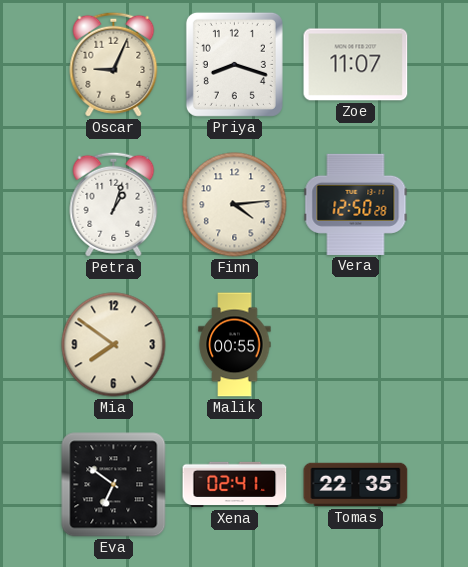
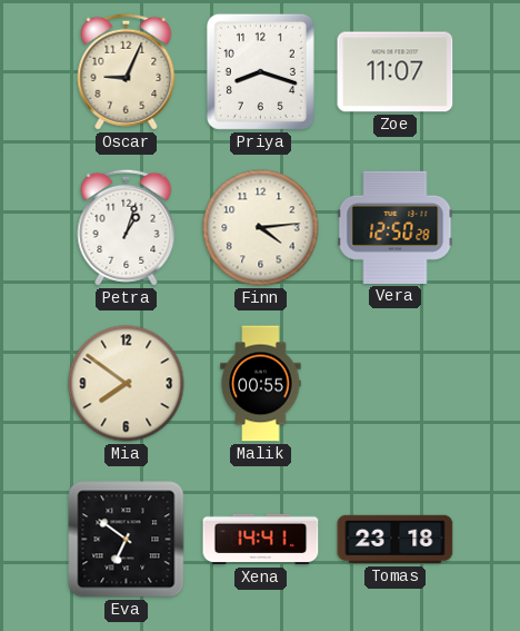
Xena: 02:41 -> 14:41 (261, 540)
Tomas: 22:35 -> 23:18 (396, 540)
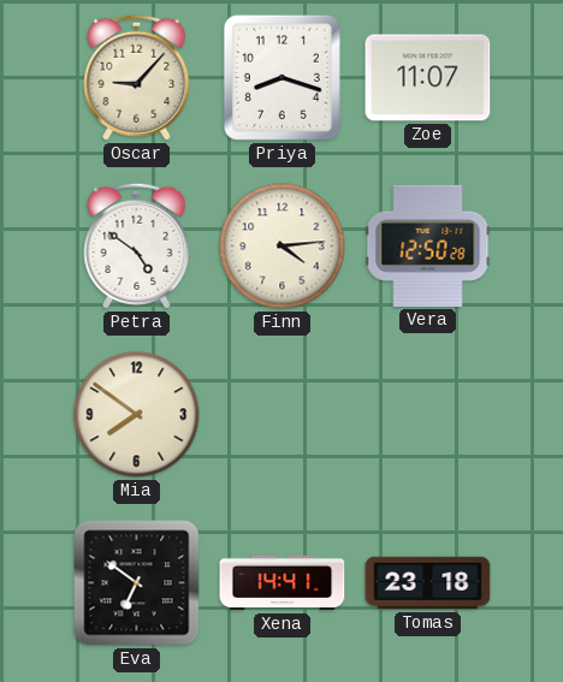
Oscar: 9:04 -> 9:07 (137, 77)
Petra: 1:03 -> 4:51 (137, 245)
Malik: 00:55 -> none (261, 384)
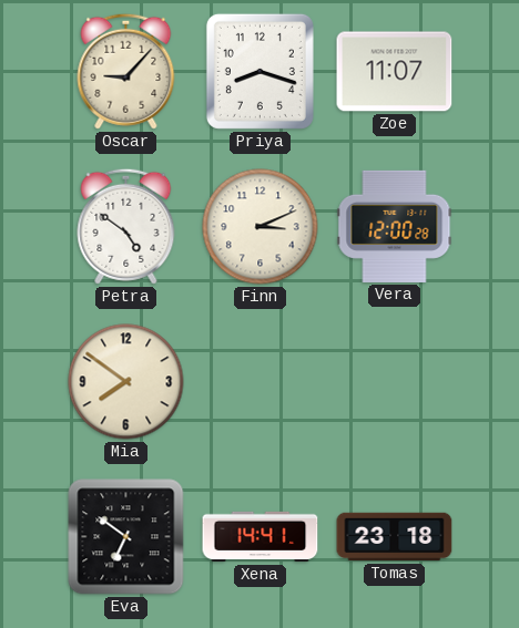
Finn: 4:14 -> 3:11 (261, 227)
Vera: 12:50 -> 12:00 (395, 226)
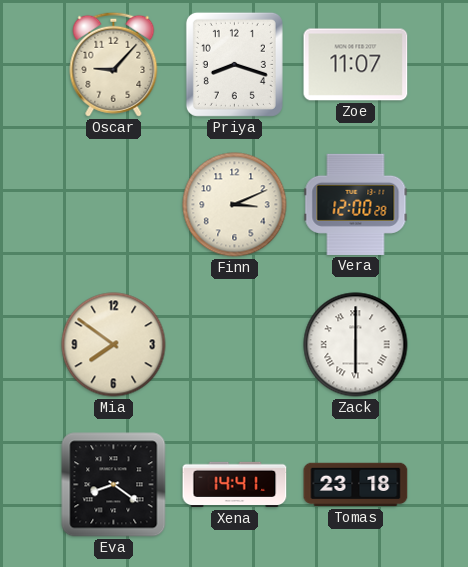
Petra: 4:51 -> none (126, 226)
Zack: none -> 6:00 (356, 345)
Eva: 6:51 -> 8:21 (114, 485)
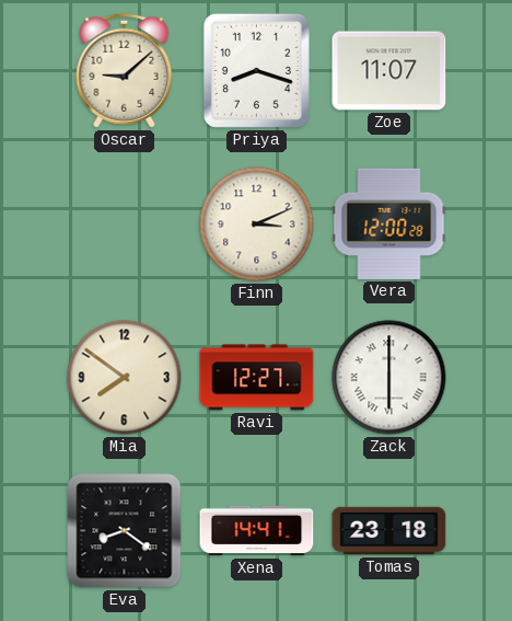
Oscar: 9:07 -> 9:08 (125, 70)
Ravi: none -> 12:27 (257, 378)
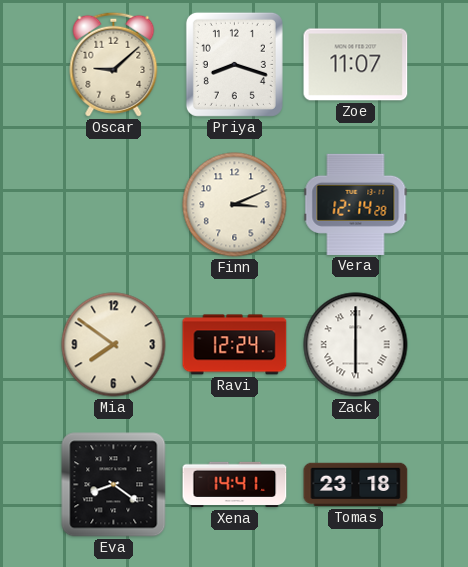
Vera: 12:00 -> 12:14 (356, 204)
Ravi: 12:27 -> 12:24 (235, 345)
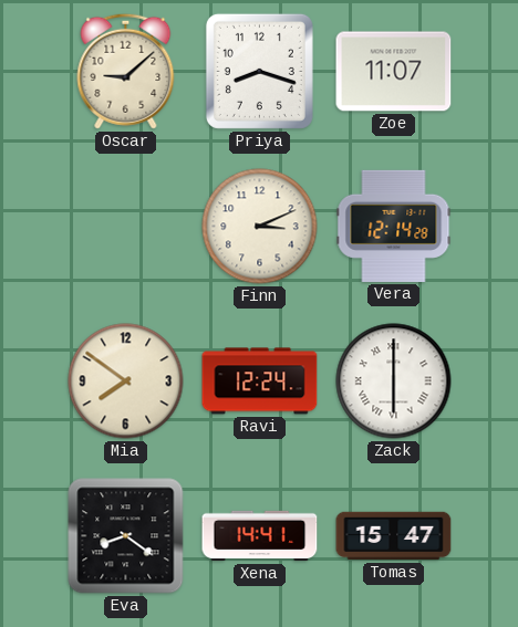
Tomas: 23:18 -> 15:47 (394, 536)
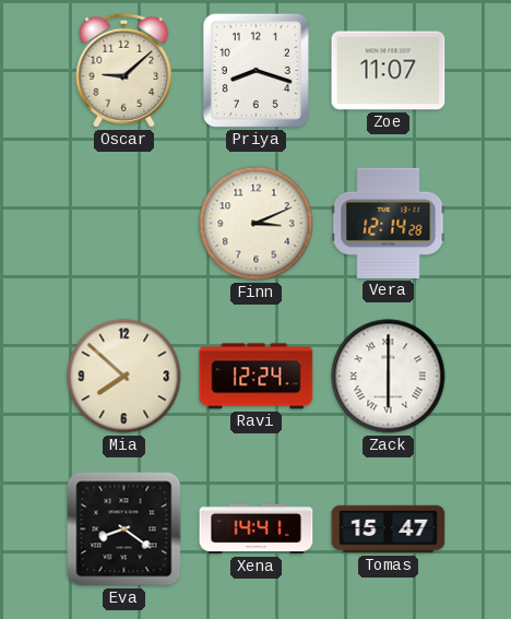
Mia: 7:51 -> 7:52 (124, 377)
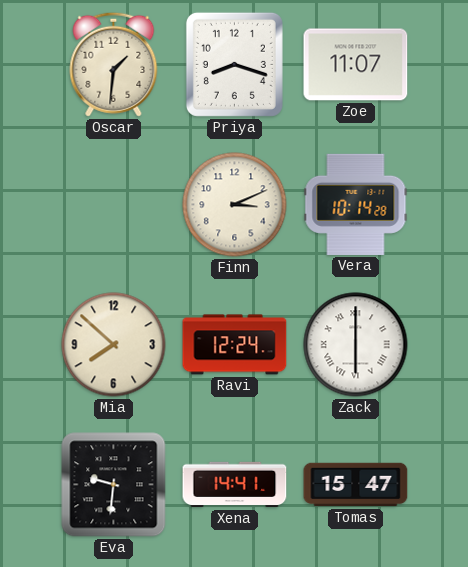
Oscar: 9:08 -> 1:31 (114, 64)
Vera: 12:14 -> 10:14 (356, 204)
Eva: 8:21 -> 9:31 (114, 485)
